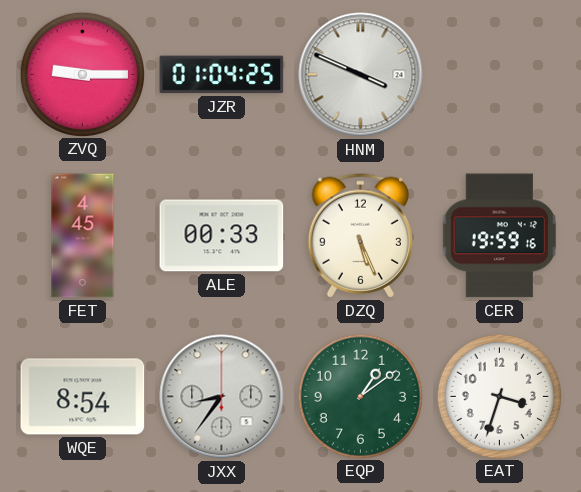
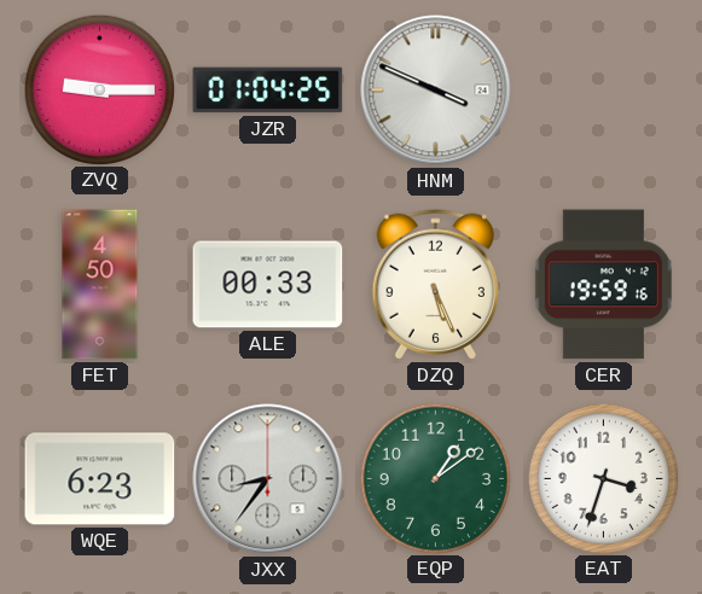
FET: 4:45 -> 4:50 (100, 285)
WQE: 8:54 -> 6:23 (100, 479)
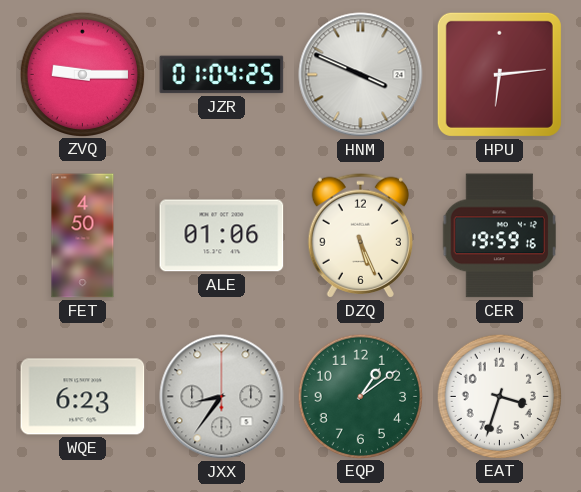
HPU: none -> 6:14 (499, 74)
ALE: 00:33 -> 01:06 (222, 236)
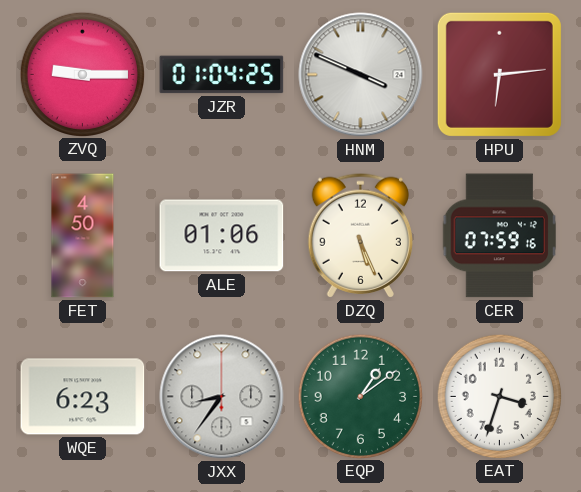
CER: 19:59 -> 07:59 (499, 236)
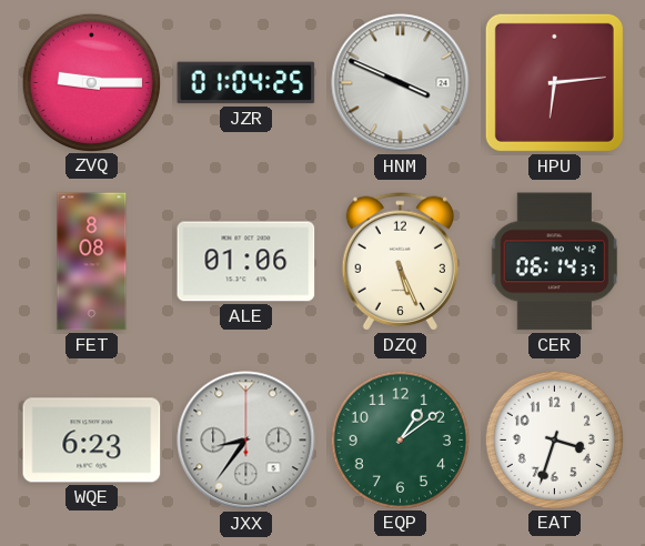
FET: 4:50 -> 8:08 (92, 262)
CER: 07:59 -> 06:14 (554, 262)
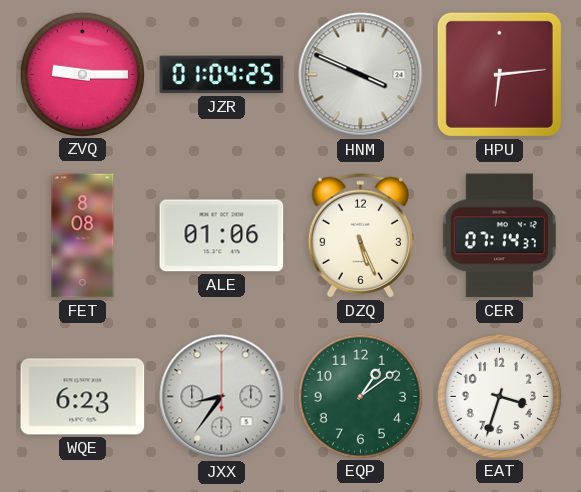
CER: 06:14 -> 07:14 (499, 236)
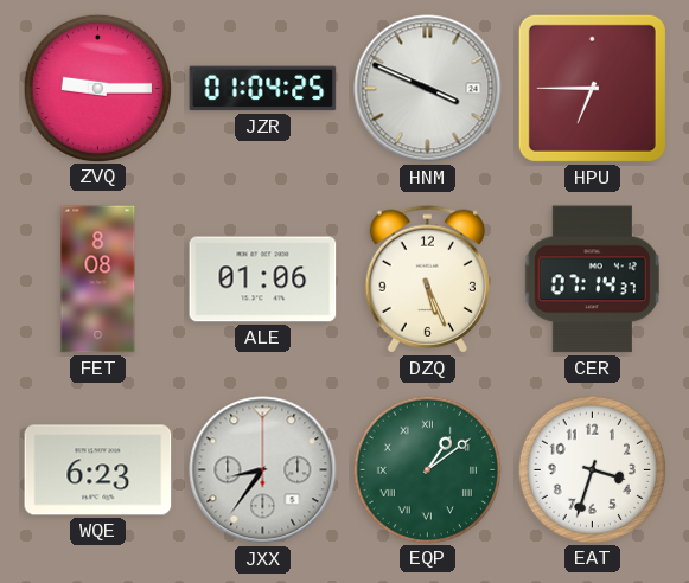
HPU: 6:14 -> 6:45 (592, 88)
EQP numerals: Arabic -> Roman (427, 469)
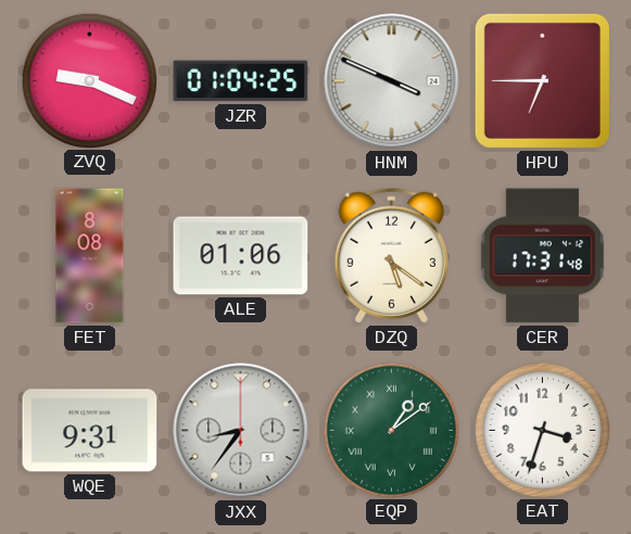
ZVQ: 9:15 -> 9:19 (89, 80)
DZQ: 5:26 -> 5:21 (391, 255)
CER: 07:14 -> 17:31 (542, 256)
WQE: 6:23 -> 9:31 (90, 431)
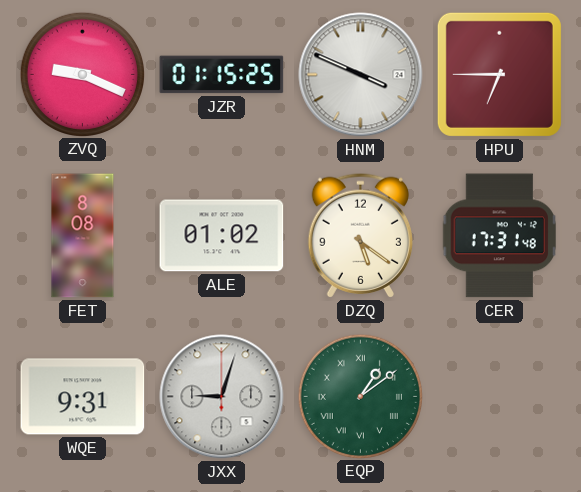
JZR: 01:04 -> 01:15 (222, 75)
ALE: 01:06 -> 01:02 (222, 236)
JXX: 8:36 -> 9:03 (222, 397)
EAT: 3:33 -> none (542, 430)
